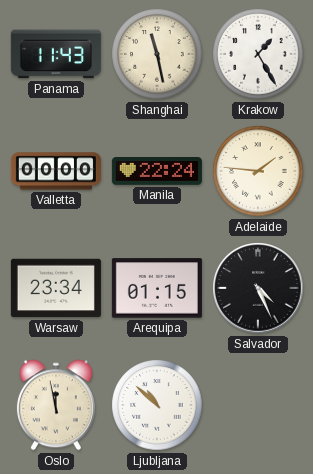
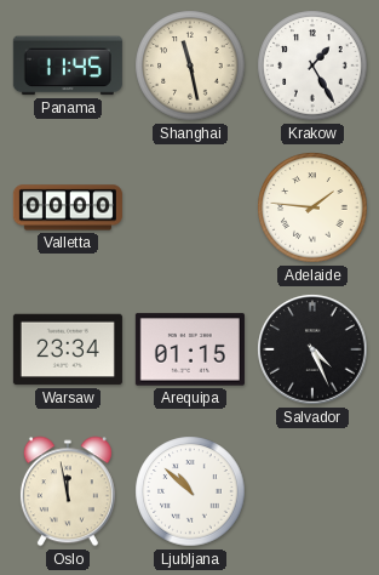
Panama: 11:43 -> 11:45 (68, 66)
Manila: 22:24 -> none (157, 172)
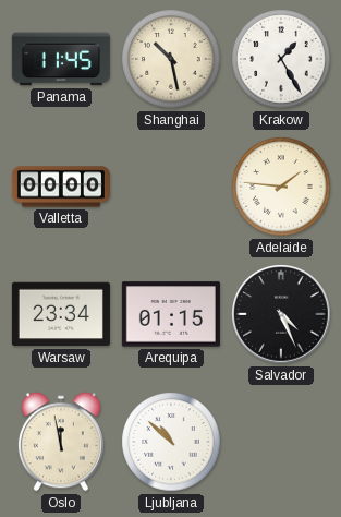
Shanghai: 11:28 -> 10:28 (171, 59)
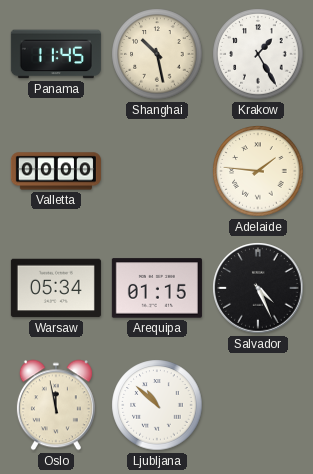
Warsaw: 23:34 -> 05:34 (56, 288)
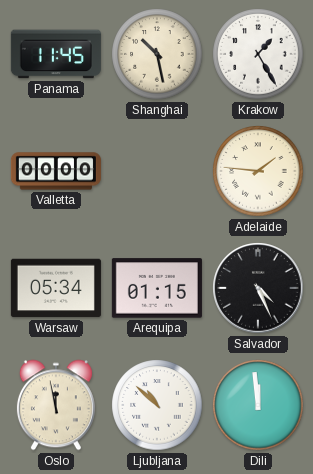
Dili: none -> 11:59 (258, 405)
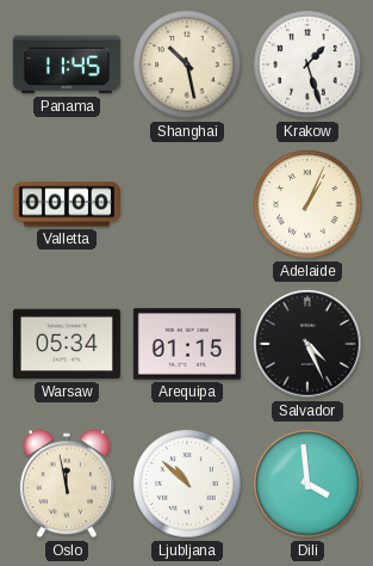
Krakow: 1:25 -> 1:27 (307, 64)
Adelaide: 1:46 -> 1:04 (307, 204)
Dili: 11:59 -> 3:59 (307, 484)
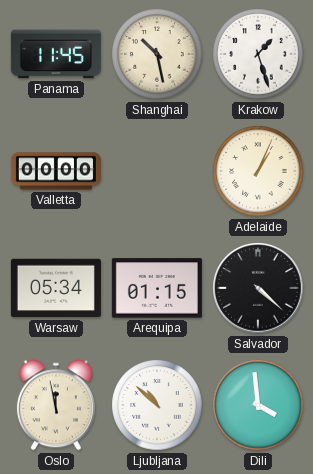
Salvador: 4:26 -> 4:22 (258, 288)
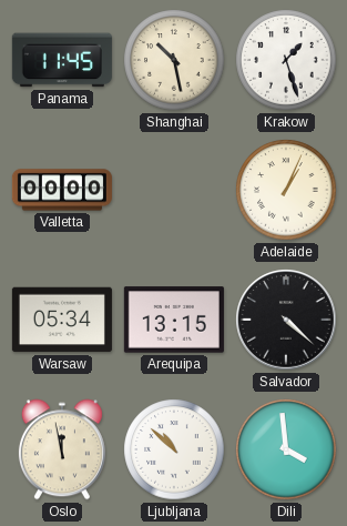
Arequipa: 01:15 -> 13:15 (174, 320)
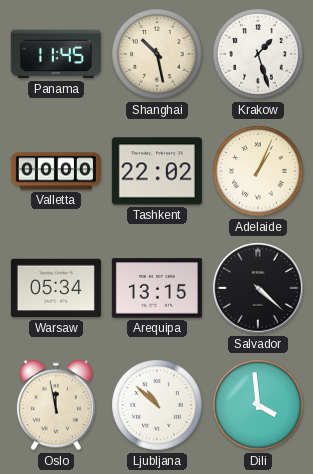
Tashkent: none -> 22:02 (157, 171)
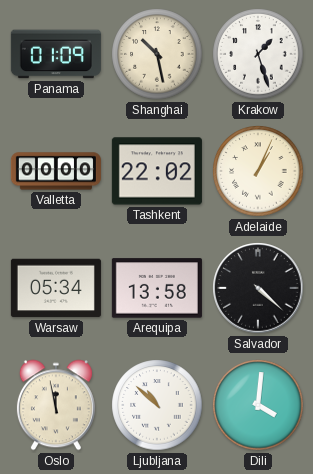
Panama: 11:45 -> 01:09 (56, 54)
Arequipa: 13:15 -> 13:58 (157, 288)
Dili: 3:59 -> 4:01 (258, 405)
